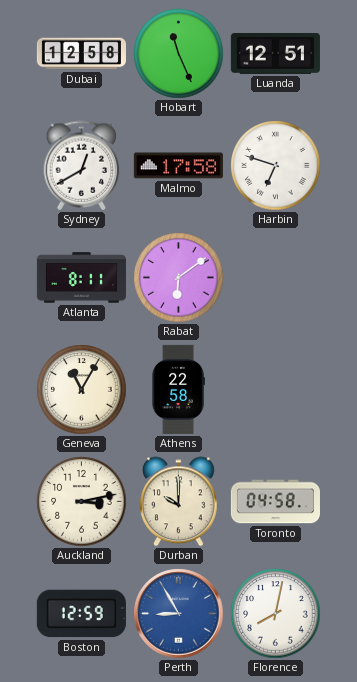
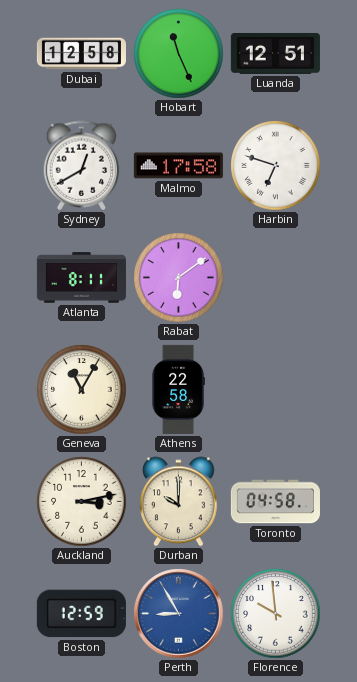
Florence: 8:02 -> 9:59 (276, 614)
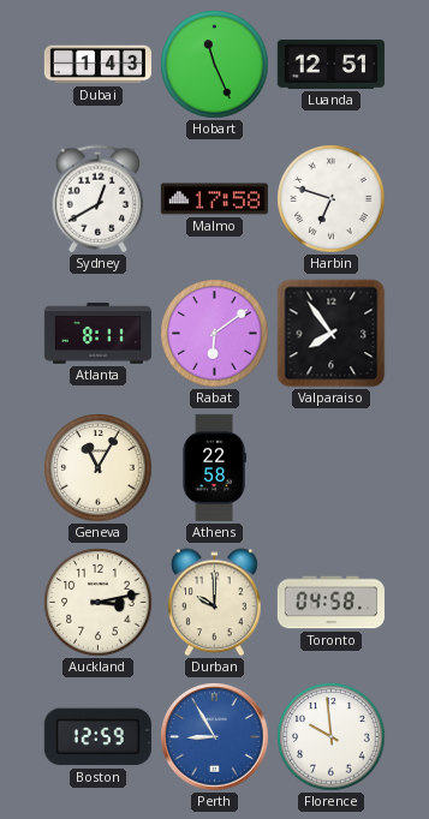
Dubai: 12:58 -> 1:43 (97, 65)
Valparaiso: none -> 7:54 (332, 334)
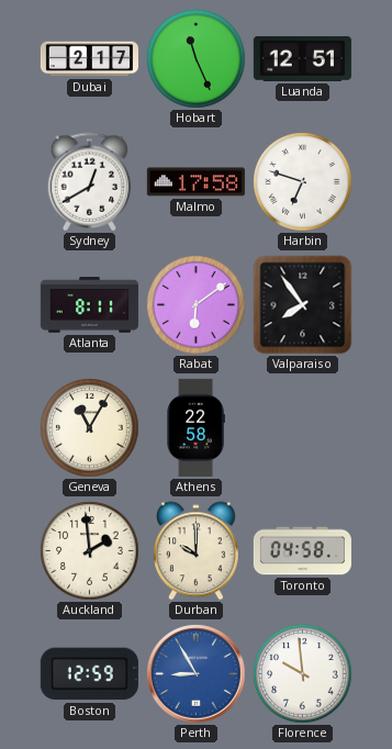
Dubai: 1:43 -> 2:17 (89, 59)
Auckland: 3:13 -> 1:59 (90, 551)
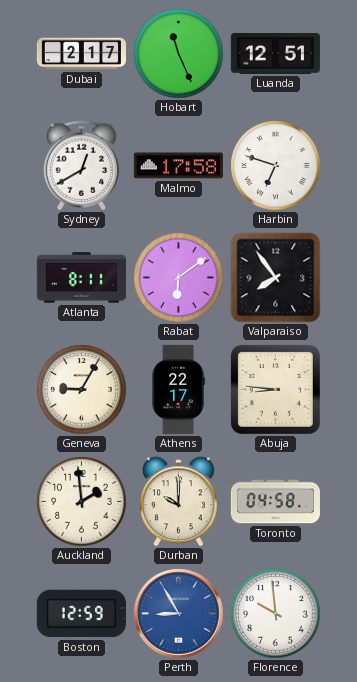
Geneva: 11:05 -> 9:05 (82, 390)
Athens: 22:58 -> 22:17 (178, 389)
Abuja: none -> 8:46 (275, 389)
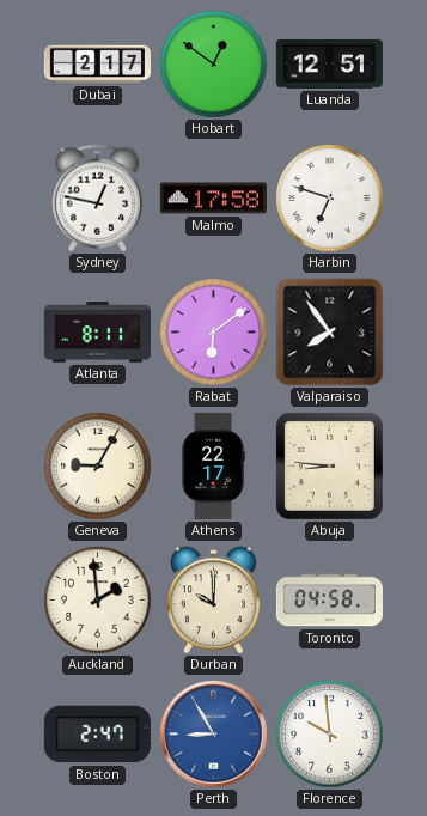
Hobart: 11:26 -> 12:51 (214, 65)
Sydney: 12:40 -> 12:47 (98, 199)
Boston: 12:59 -> 2:47 (97, 735)
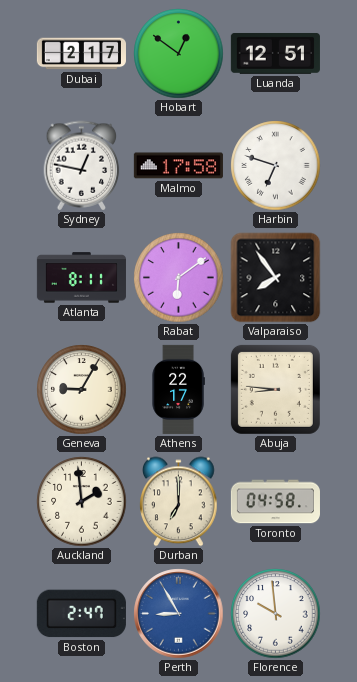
Durban: 10:00 -> 7:00 (179, 502)
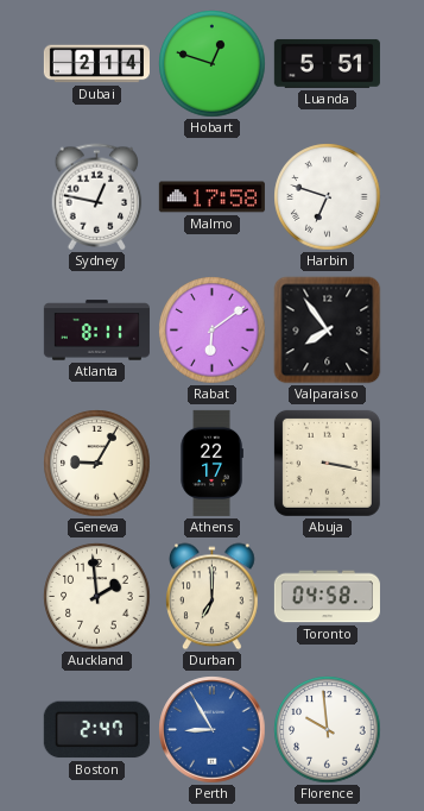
Dubai: 2:17 -> 2:14 (96, 64)
Hobart: 12:51 -> 12:48 (213, 64)
Luanda: 12:51 -> 5:51 (327, 63)
Abuja: 8:46 -> 3:17 (327, 463)
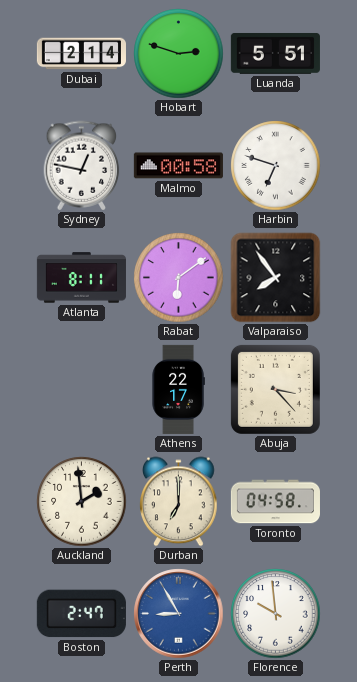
Hobart: 12:48 -> 2:48 (179, 54)
Malmo: 17:58 -> 00:58 (178, 166)
Geneva: 9:05 -> none (97, 464)
Abuja: 3:17 -> 3:23 (275, 389)
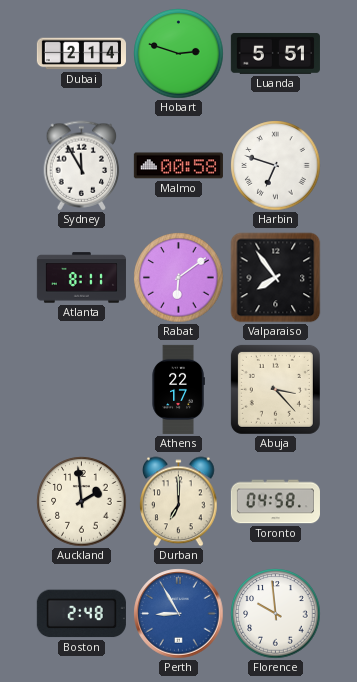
Sydney: 12:47 -> 11:55 (82, 166)
Boston: 2:47 -> 2:48 (81, 614)
